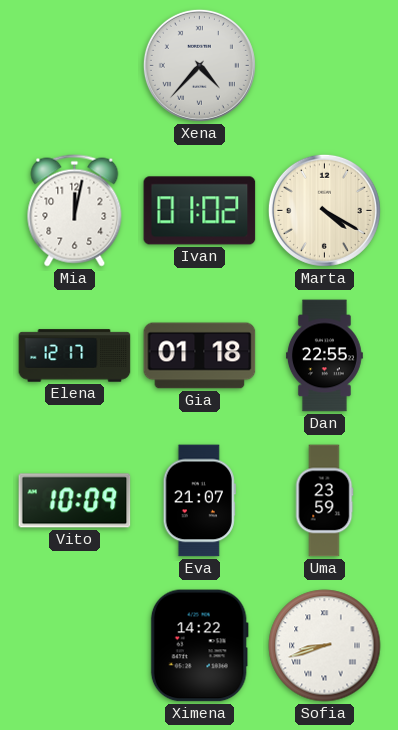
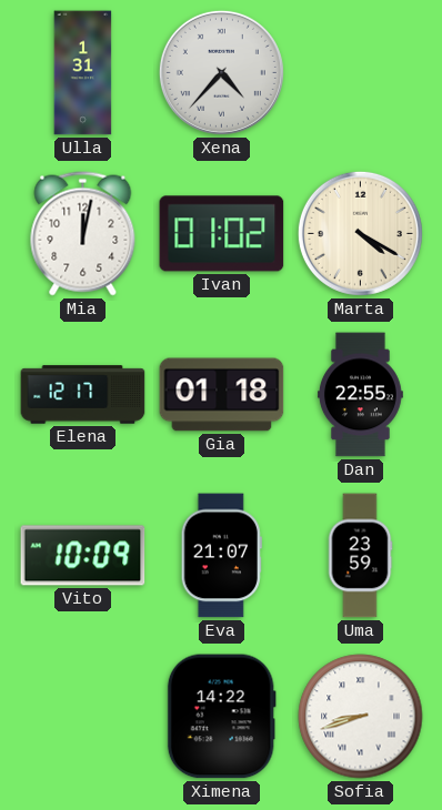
Ulla: none -> 1:31 (83, 73)
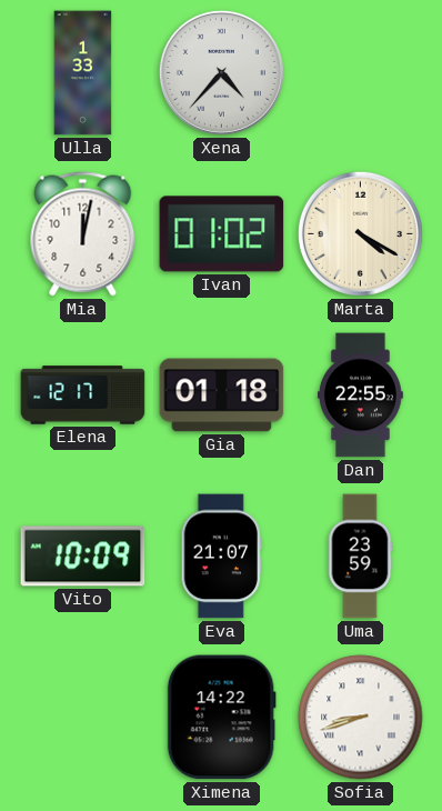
Ulla: 1:31 -> 1:33 (83, 73)
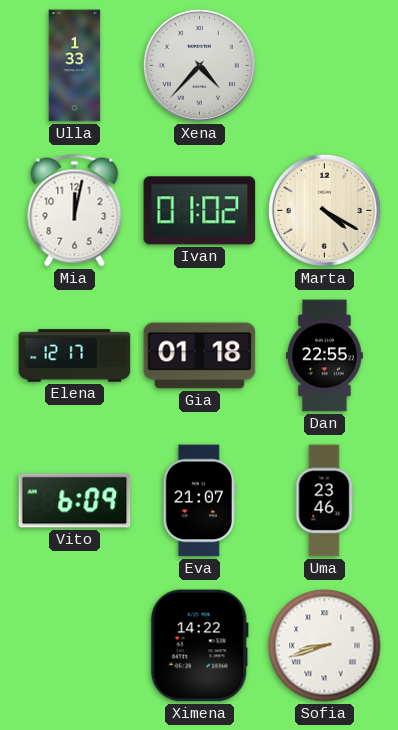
Vito: 10:09 -> 6:09 (75, 501)
Uma: 23:59 -> 23:46 (324, 501)
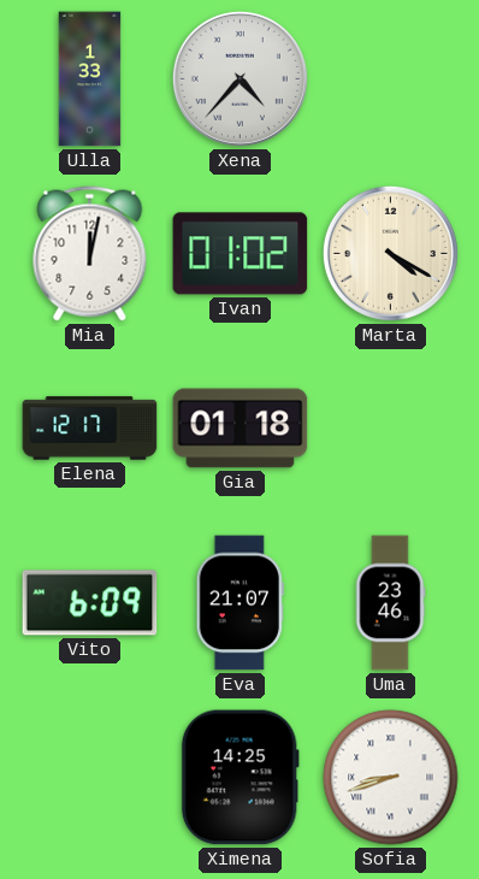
Dan: 22:55 -> none (324, 356)
Ximena: 14:22 -> 14:25 (239, 778)
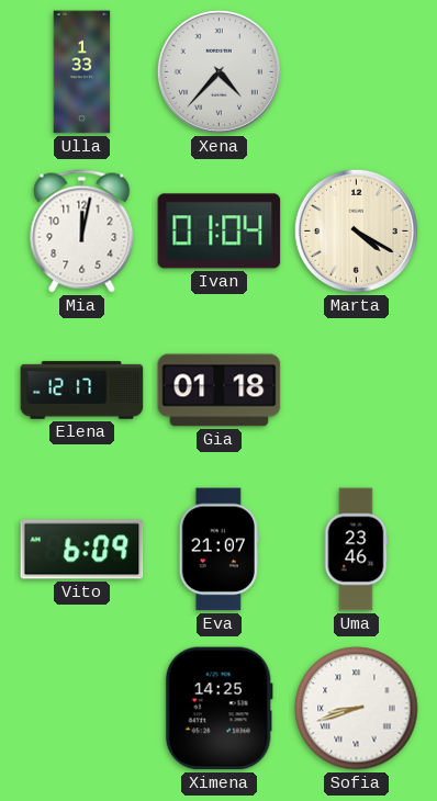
Ivan: 01:02 -> 01:04 (220, 232)
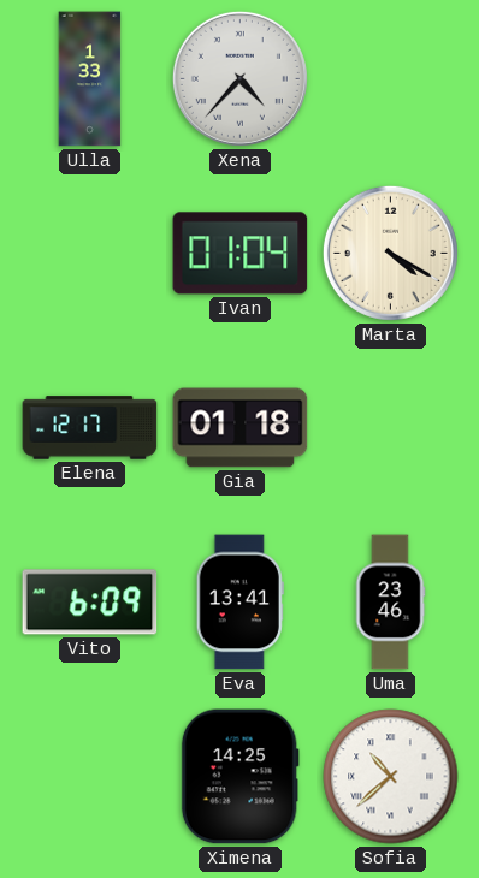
Mia: 12:02 -> none (82, 232)
Eva: 21:07 -> 13:41 (239, 603)
Sofia: 8:42 -> 10:38 (391, 777)
